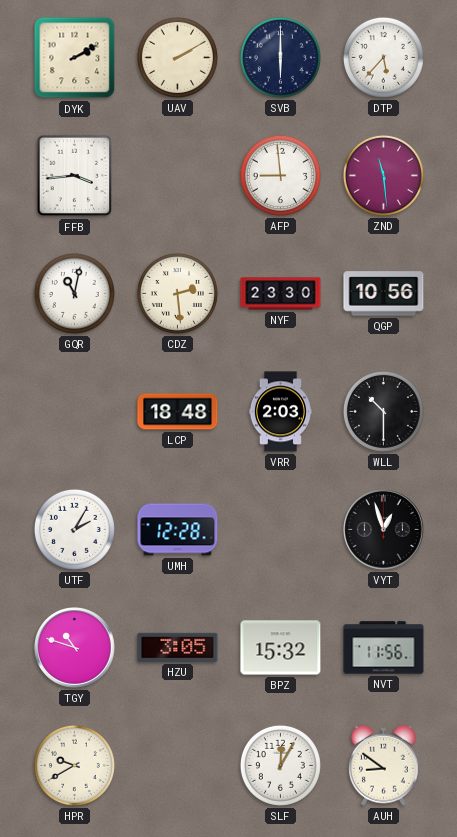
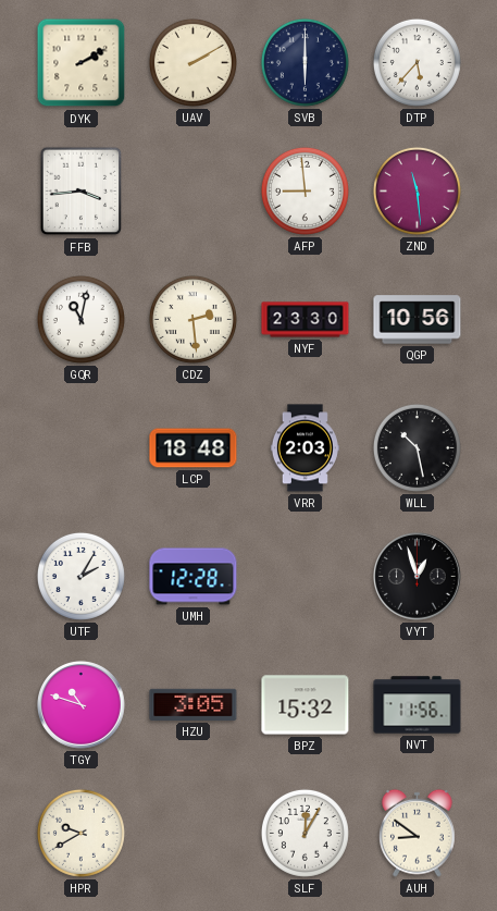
WLL: 10:30 -> 10:28 (417, 447)
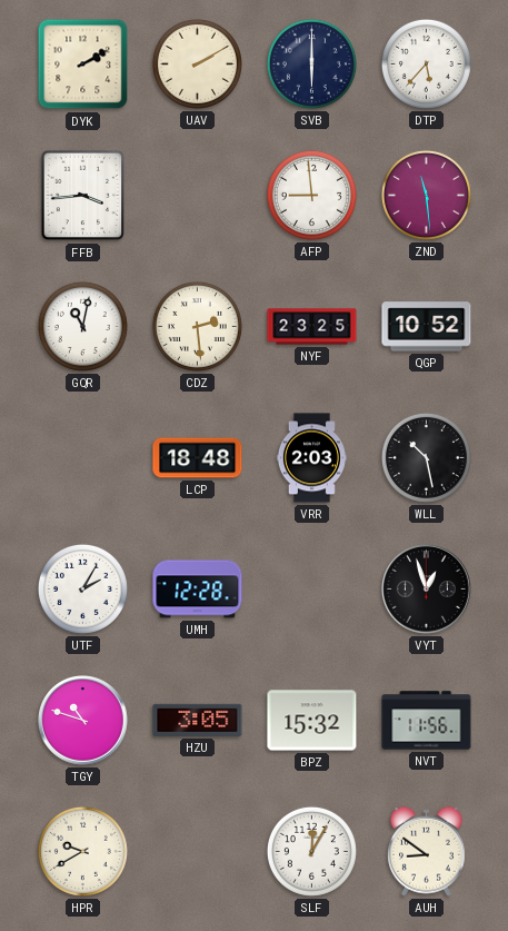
NYF: 23:30 -> 23:25 (312, 327)
QGP: 10:56 -> 10:52 (427, 327)
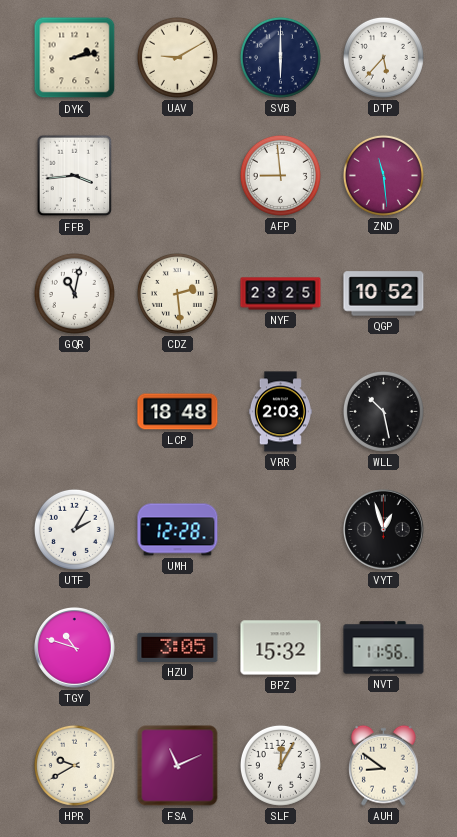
DYK: 2:10 -> 2:13 (75, 58)
UAV: 2:10 -> 9:10 (177, 57)
FSA: none -> 11:11 (178, 766)
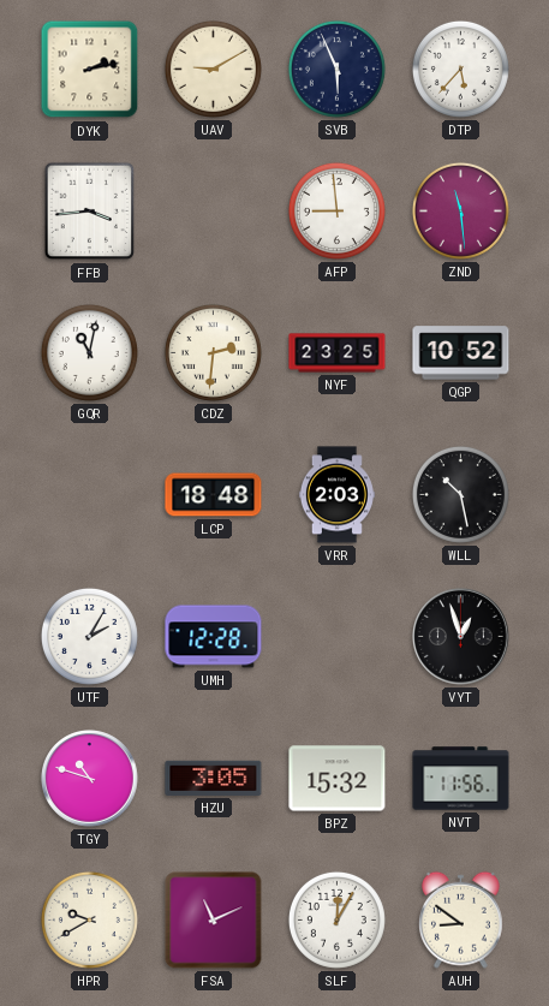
SVB: 6:00 -> 5:56 (336, 69)
CDZ: 2:29 -> 2:31 (213, 352)
